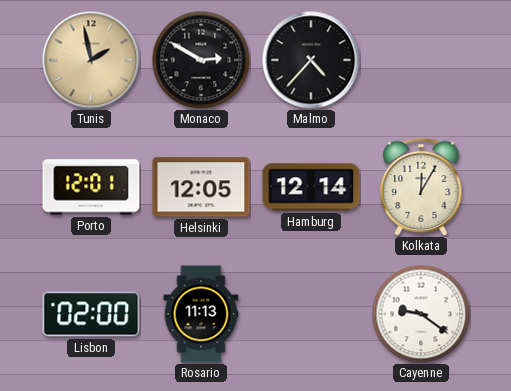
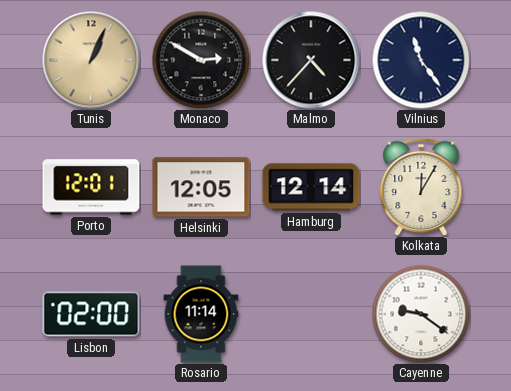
Tunis: 1:58 -> 1:04 (91, 60)
Vilnius: none -> 11:24 (421, 60)
Rosario: 11:13 -> 11:14 (201, 314)
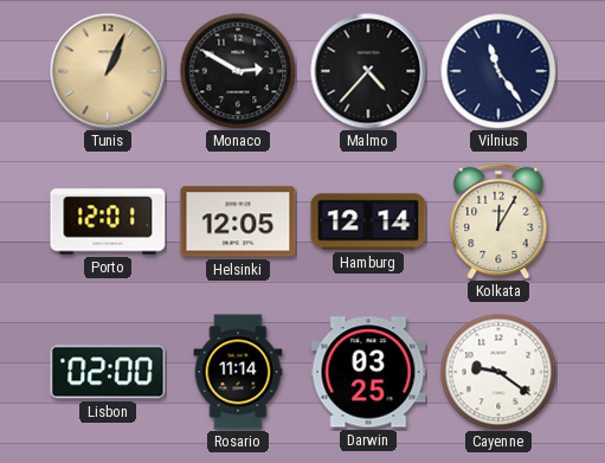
Darwin: none -> 03:25 (368, 372)
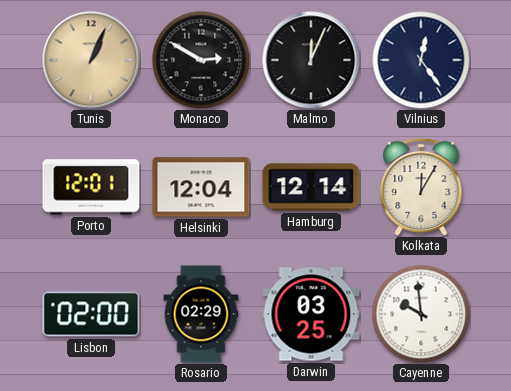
Malmo: 4:37 -> 12:04 (311, 60)
Vilnius: 11:24 -> 12:24 (421, 60)
Helsinki: 12:05 -> 12:04 (201, 187)
Rosario: 11:14 -> 02:29 (201, 314)
Cayenne: 9:21 -> 9:59 (421, 314)
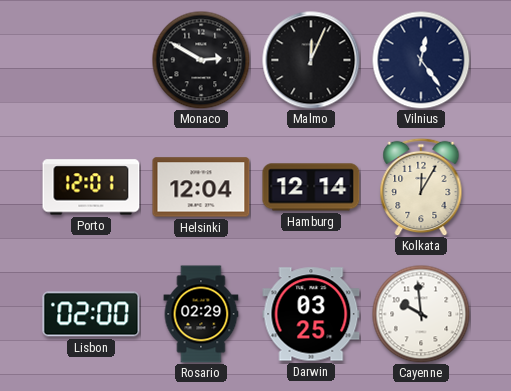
Tunis: 1:04 -> none (91, 60)
